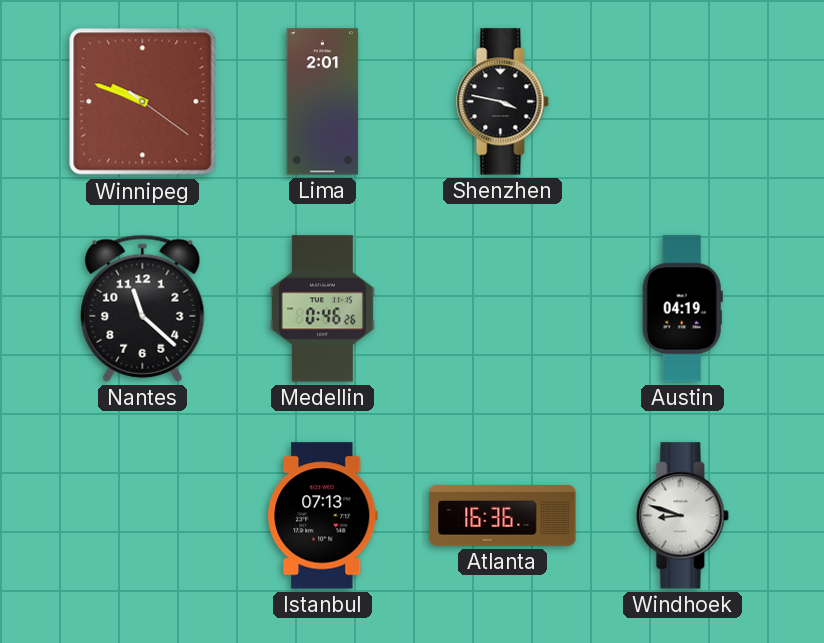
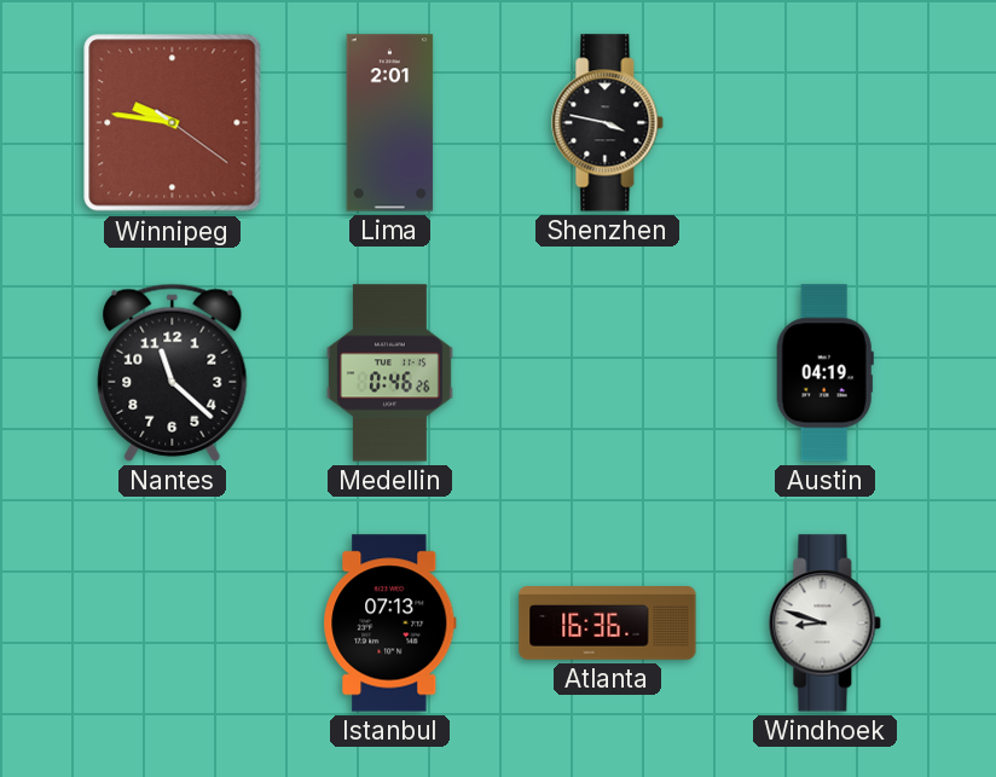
Winnipeg: 9:48 -> 9:46 (173, 123)
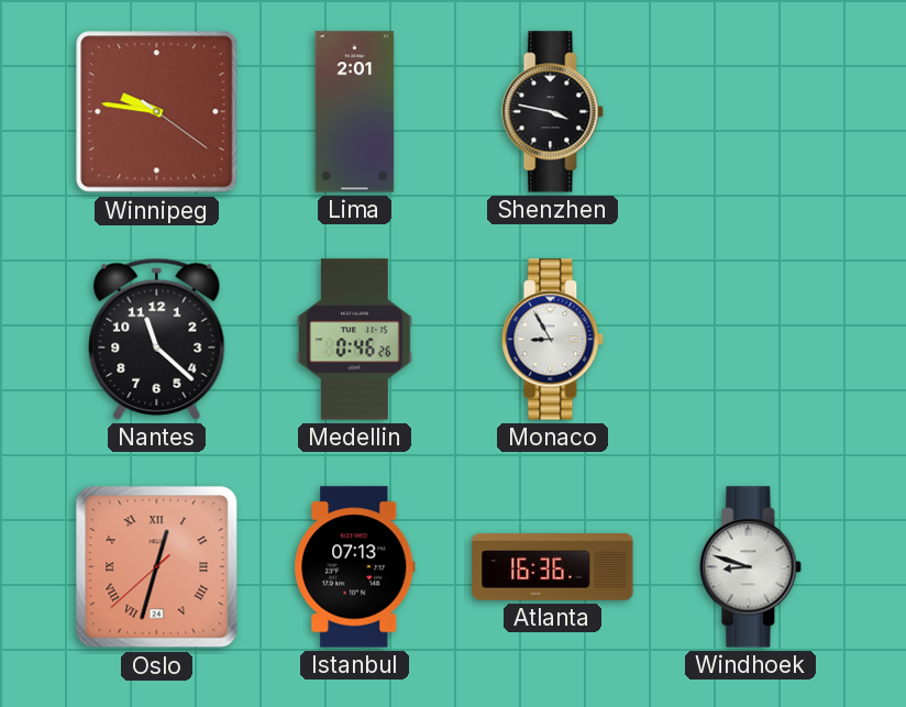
Monaco: none -> 8:55 (553, 340)
Austin: 04:19 -> none (824, 373)
Oslo: none -> 12:32 (157, 567)
